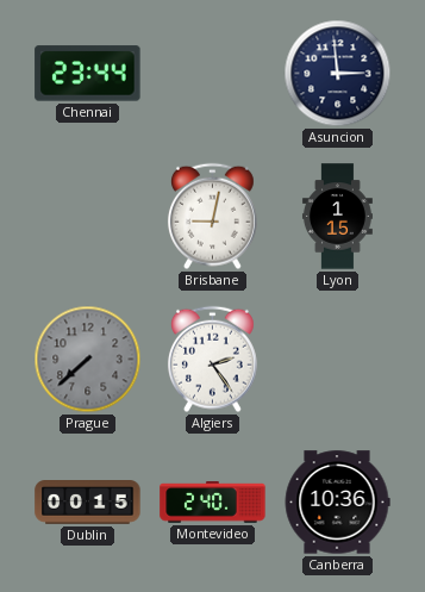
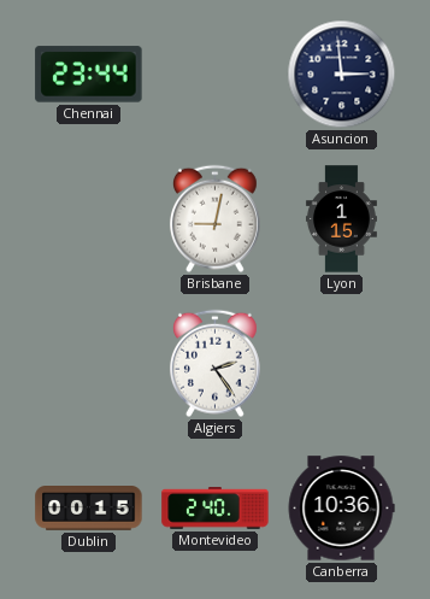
Prague: 7:38 -> none (88, 360)
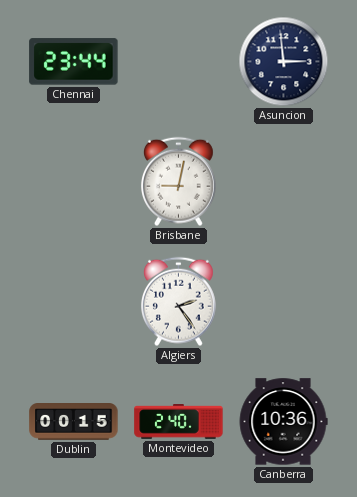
Lyon: 1:15 -> none (341, 219)
